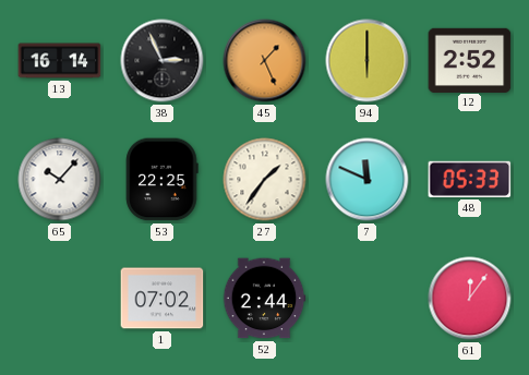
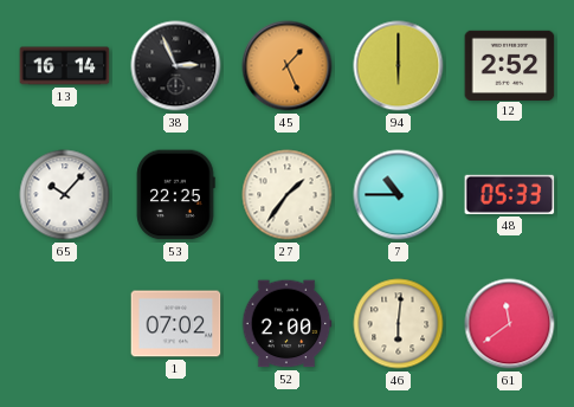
7: 11:49 -> 10:45 (399, 195)
52: 2:44 -> 2:00 (286, 324)
46: none -> 6:01 (399, 324)
61: 12:06 -> 11:39 (510, 324)
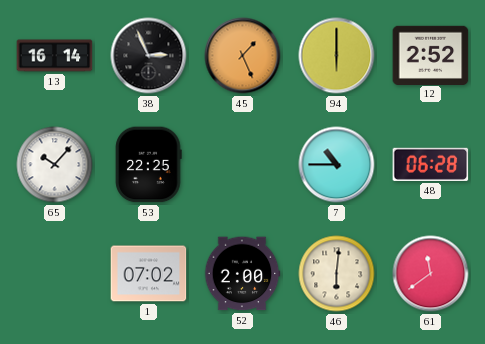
27: 1:36 -> none (288, 195)
48: 05:33 -> 06:28 (431, 164)
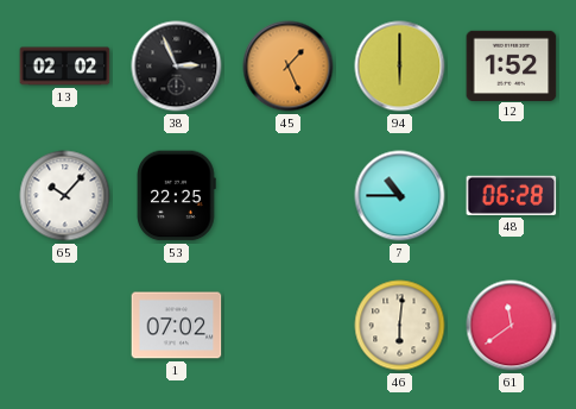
13: 16:14 -> 02:02 (65, 67)
12: 2:52 -> 1:52 (512, 65)
52: 2:00 -> none (242, 274)
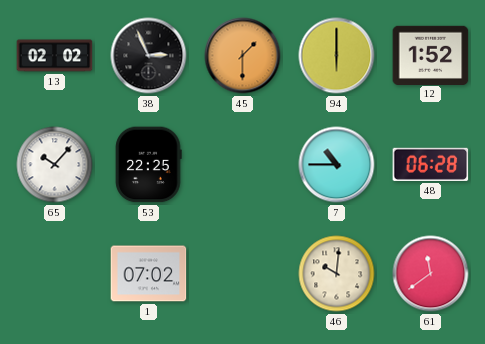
45: 1:26 -> 1:30 (243, 56)
46: 6:01 -> 10:01 (337, 274)
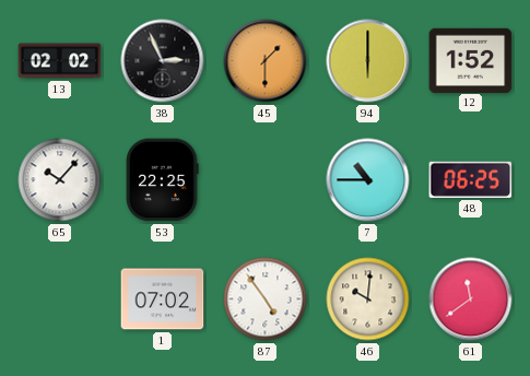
48: 06:28 -> 06:25 (471, 179)
87: none -> 4:54 (266, 299)
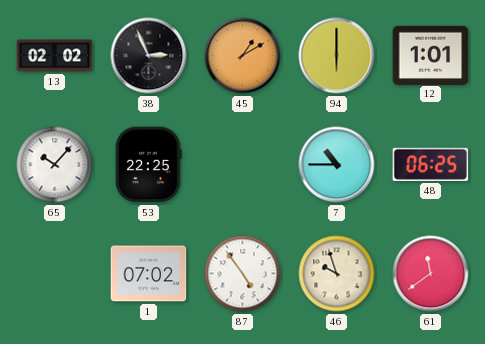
45: 1:30 -> 1:10 (243, 56)
12: 1:52 -> 1:01 (431, 55)
46: 10:01 -> 9:57 (337, 274)
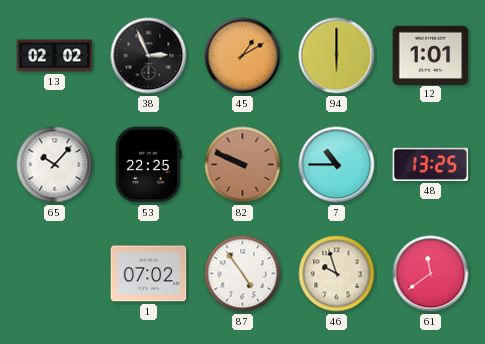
82: none -> 9:49 (243, 165)
48: 06:25 -> 13:25 (431, 164)
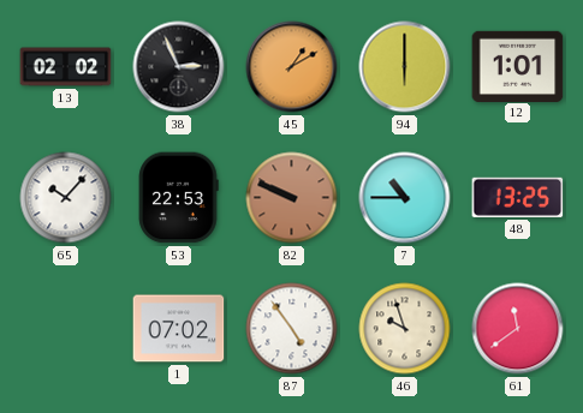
53: 22:25 -> 22:53 (179, 198)
